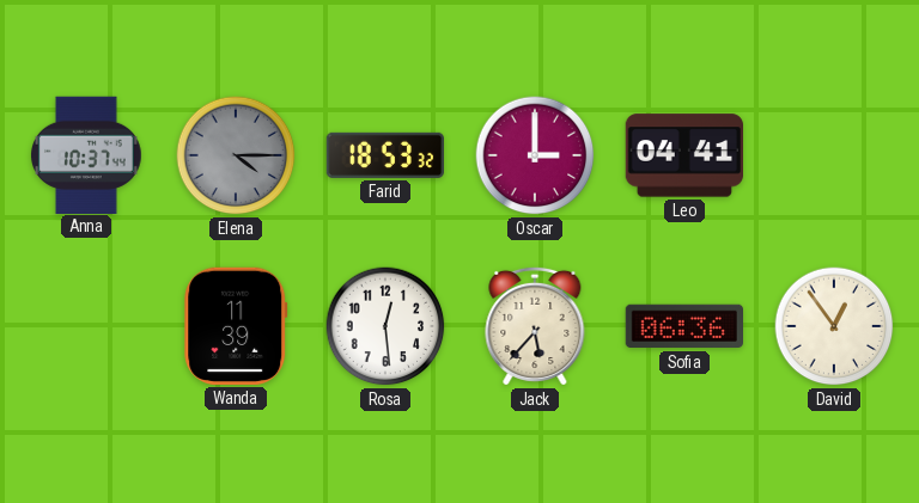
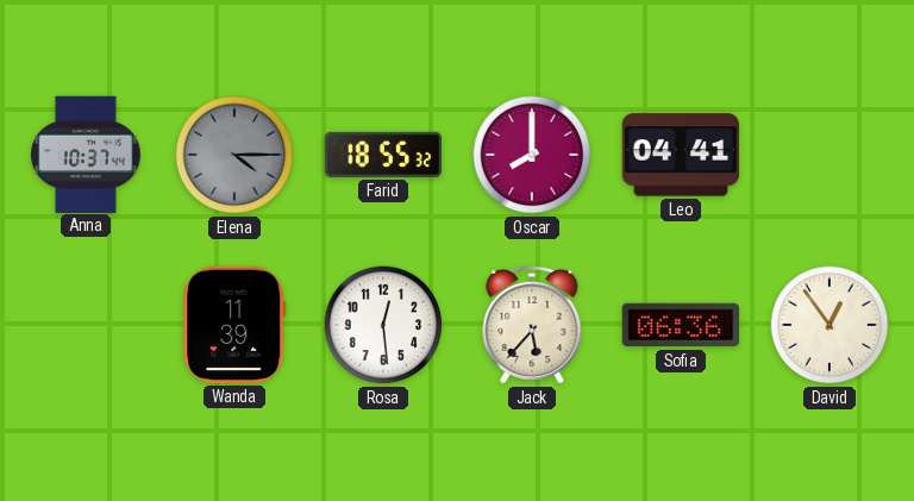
Farid: 18:53 -> 18:55 (382, 155)
Oscar: 3:00 -> 8:00 (532, 155)
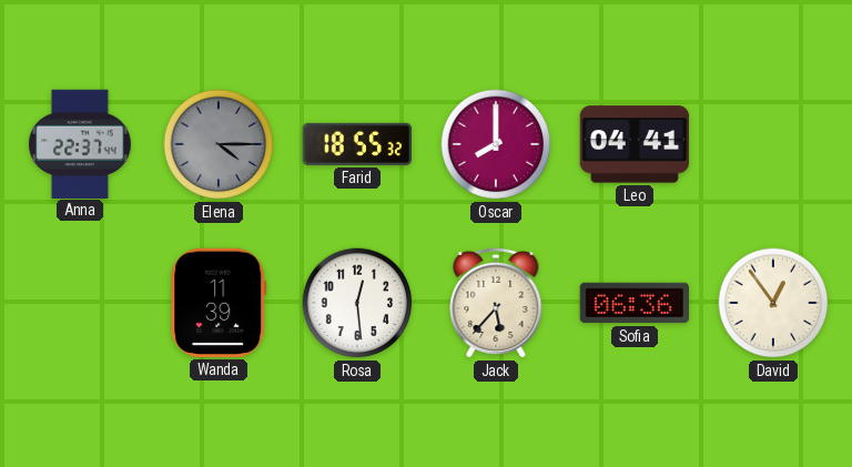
Anna: 10:37 -> 22:37 (81, 143)
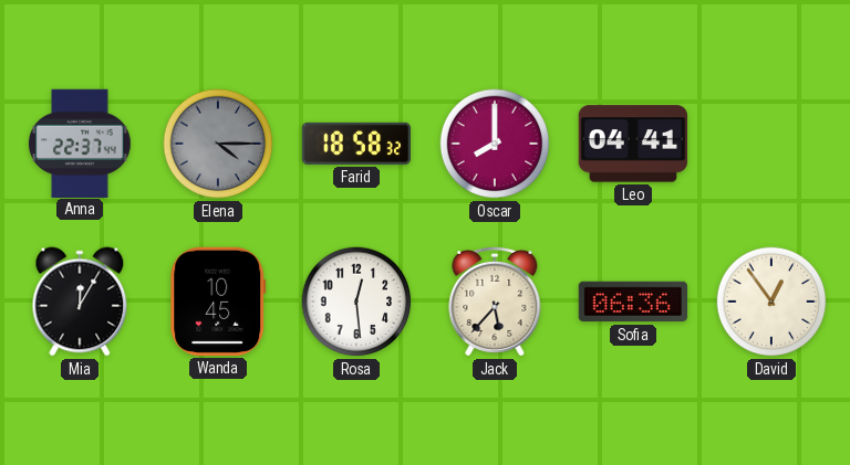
Farid: 18:55 -> 18:58 (355, 144)
Mia: none -> 12:05 (80, 302)
Wanda: 11:39 -> 10:45 (218, 302)
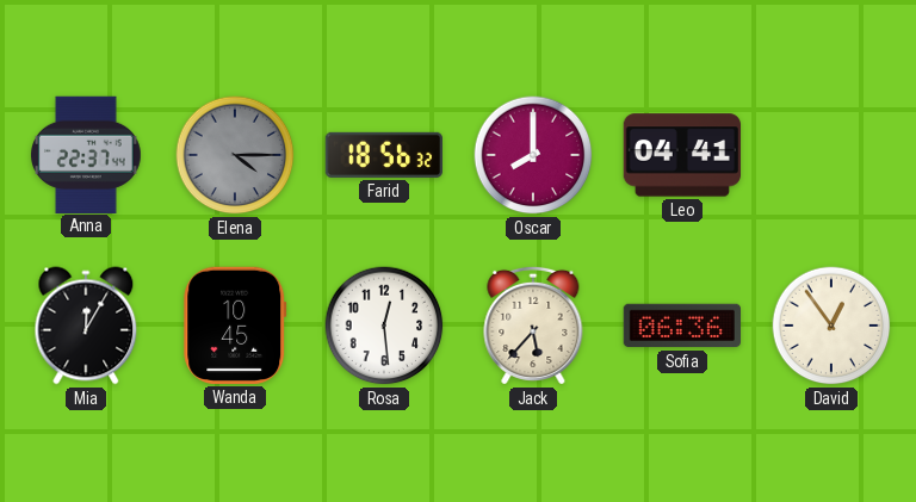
Farid: 18:58 -> 18:56 (383, 155)
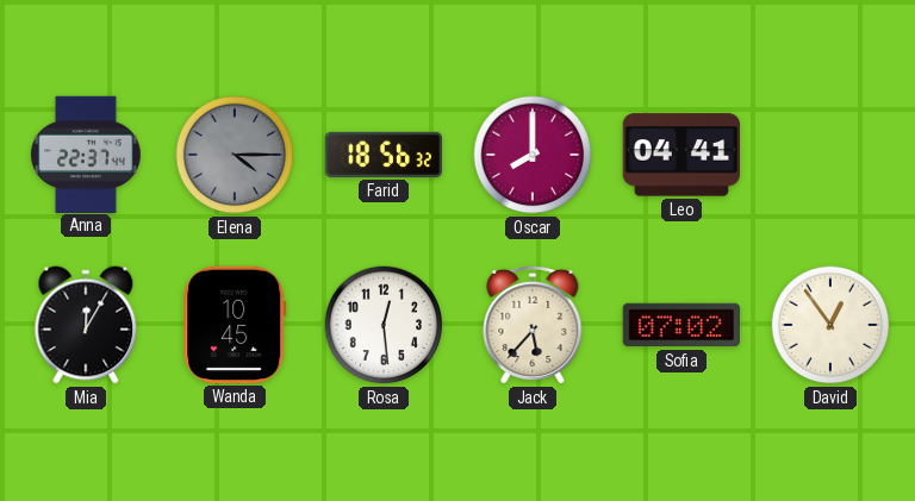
Sofia: 06:36 -> 07:02 (680, 325)
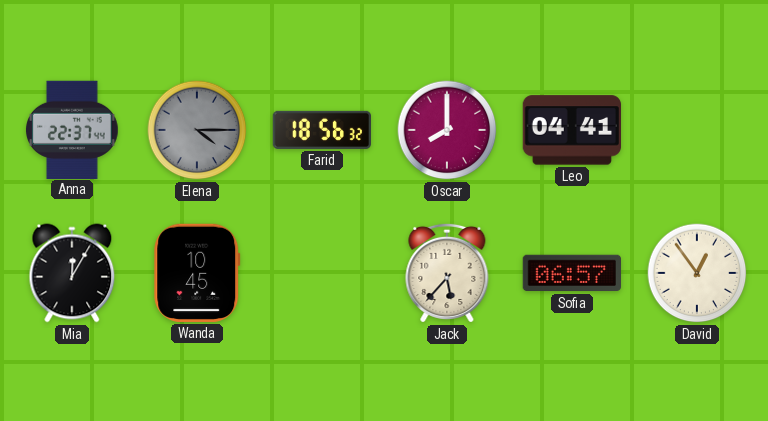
Rosa: 12:29 -> none (384, 325)
Sofia: 07:02 -> 06:57 (571, 273)
